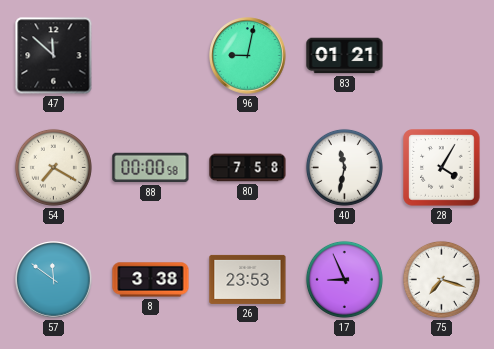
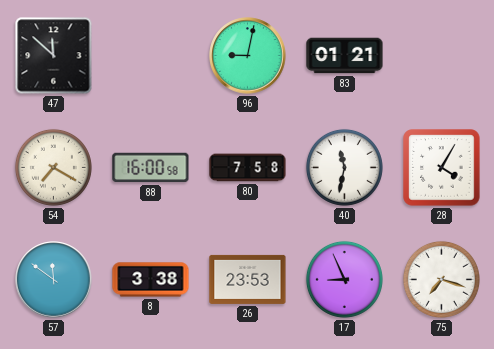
88: 00:00 -> 16:00 (151, 168)
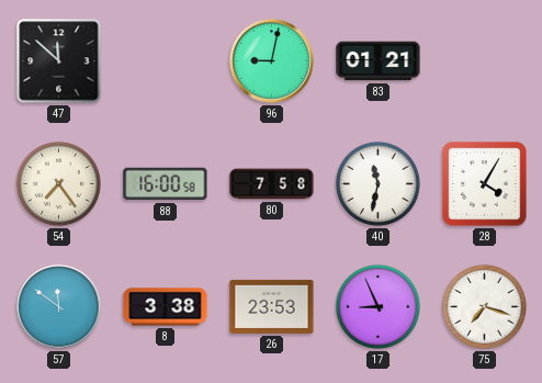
54: 7:20 -> 7:24 (58, 183)
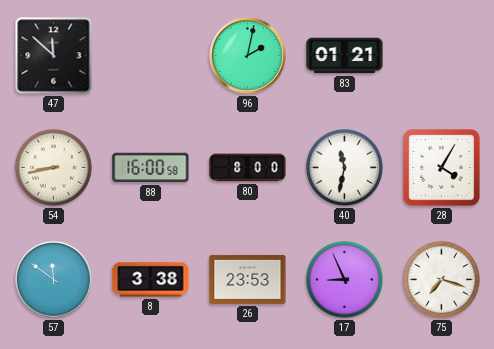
96: 9:02 -> 2:02 (248, 56)
54: 7:24 -> 8:43 (53, 167)
80: 7:58 -> 8:00 (248, 168)
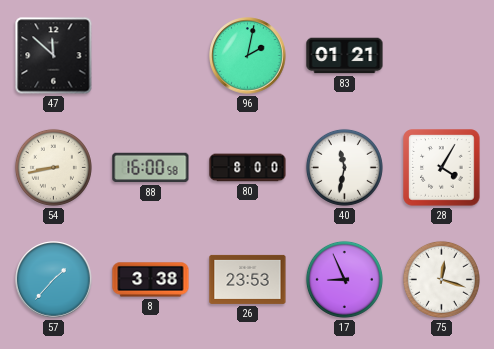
57: 11:51 -> 1:37 (54, 280)
75: 7:18 -> 12:18 (441, 279)
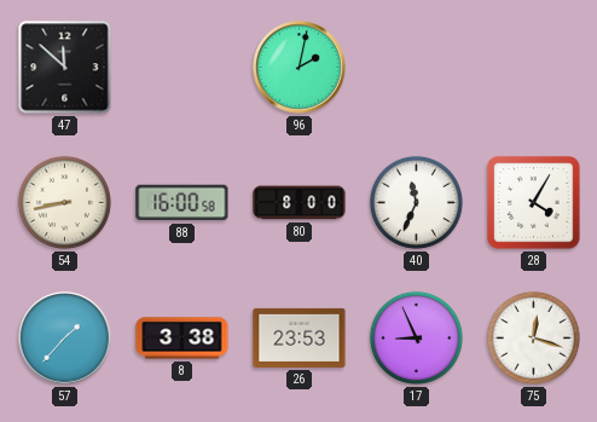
83: 01:21 -> none (345, 56)
40: 11:32 -> 11:34 (416, 202)
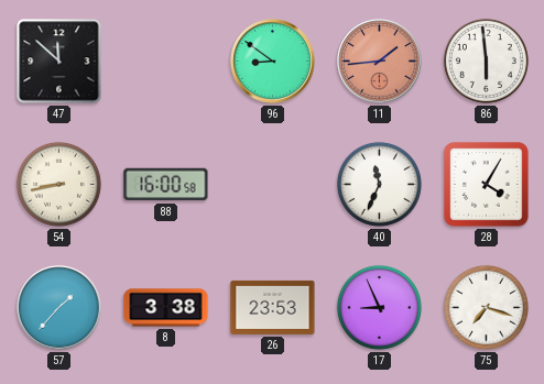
96: 2:02 -> 8:51 (273, 62)
11: none -> 1:44 (380, 62)
86: none -> 5:59 (486, 61)
80: 8:00 -> none (300, 203)
75: 12:18 -> 7:18 (486, 307)
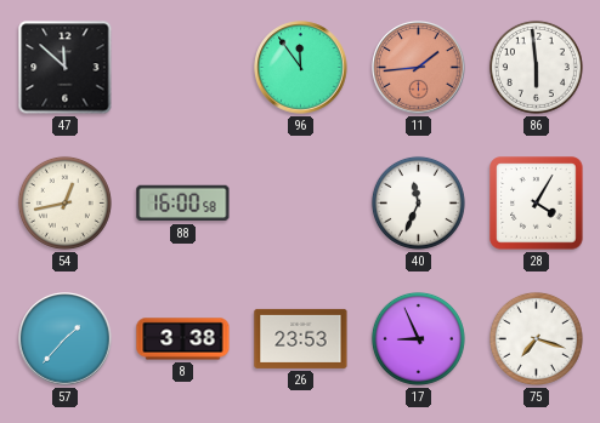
96: 8:51 -> 11:54 (301, 68)
54: 8:43 -> 12:43 (64, 202)
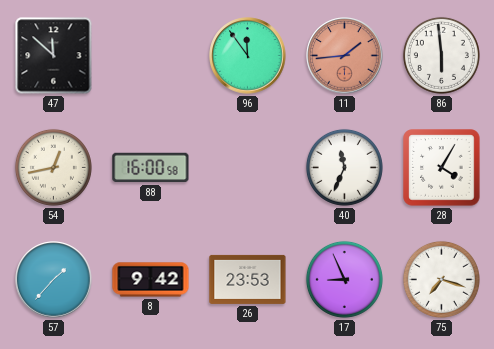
8: 3:38 -> 9:42 (151, 280)
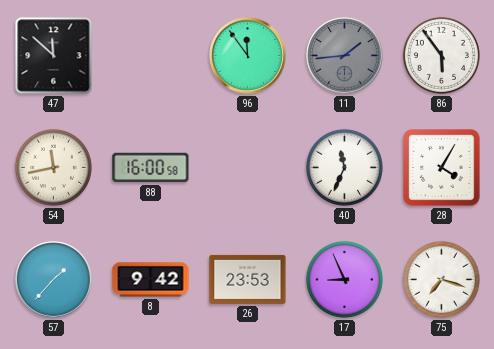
11 dial: salmon -> grey (345, 56)
86: 5:59 -> 5:54 (441, 55)
54: 12:43 -> 11:43 (53, 167)
